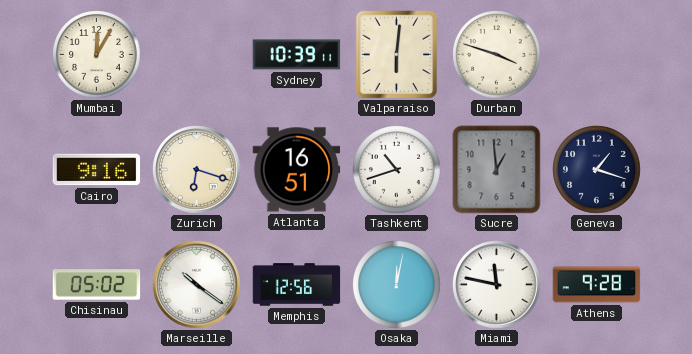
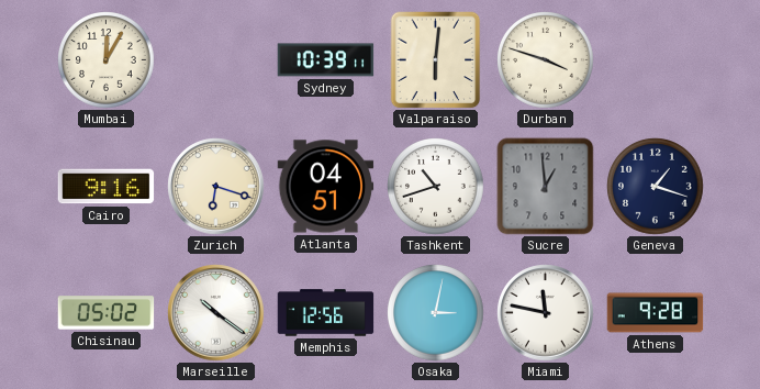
Atlanta: 16:51 -> 04:51 (326, 187)
Osaka: 12:02 -> 3:02 (436, 313)
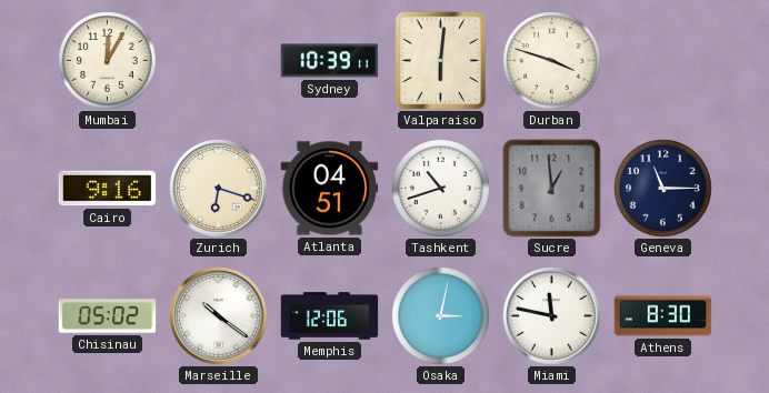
Geneva: 1:18 -> 11:15 (663, 189)
Memphis: 12:56 -> 12:06 (330, 316)
Athens: 9:28 -> 8:30 (663, 316)
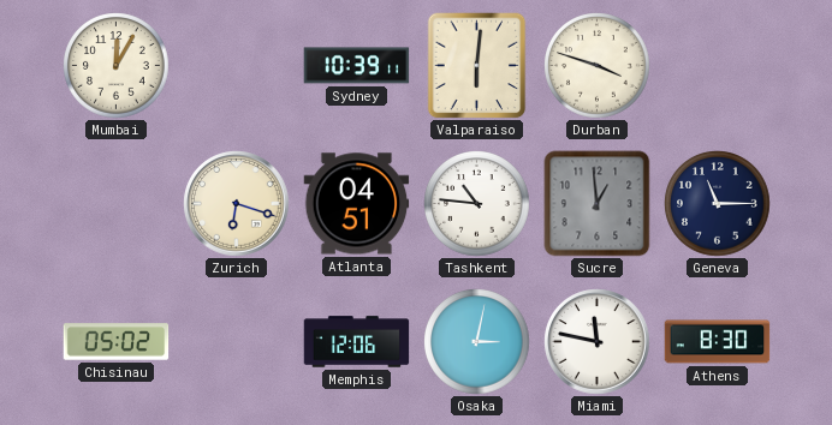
Cairo: 9:16 -> none (108, 189)
Tashkent: 10:42 -> 10:46 (477, 204)
Marseille: 10:21 -> none (219, 316)
